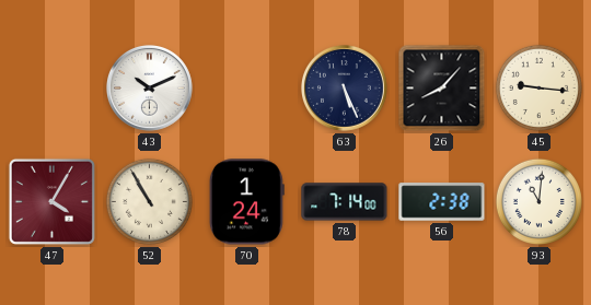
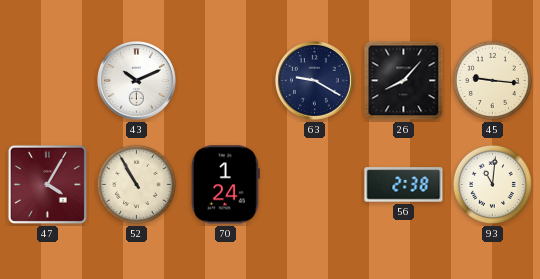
63: 5:26 -> 9:20 (315, 81)
78: 7:14 -> none (345, 202)
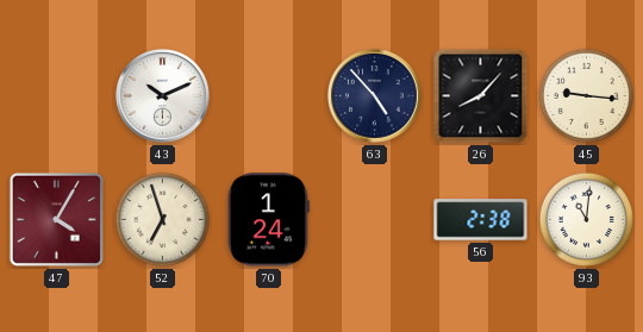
63: 9:20 -> 4:53 (375, 96)
52: 10:55 -> 6:57 (162, 219)
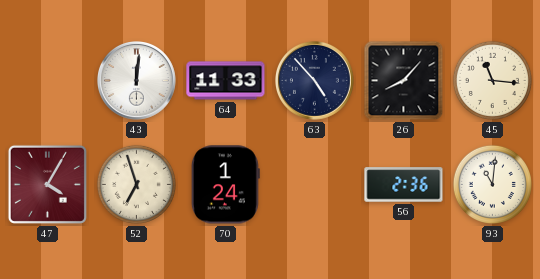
43: 10:11 -> 12:01 (137, 81)
64: none -> 11:33 (226, 81)
45: 9:16 -> 11:16 (492, 80)
56: 2:38 -> 2:36 (404, 185)
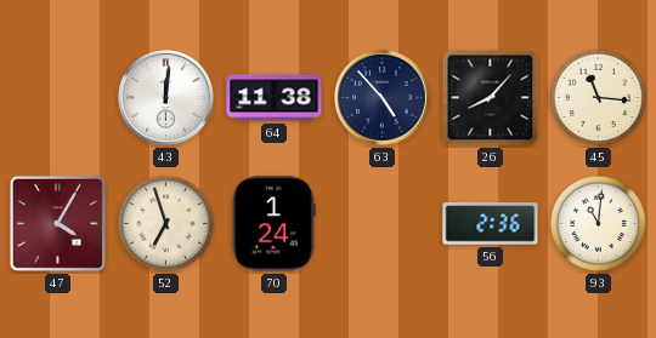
64: 11:33 -> 11:38 (275, 98)
